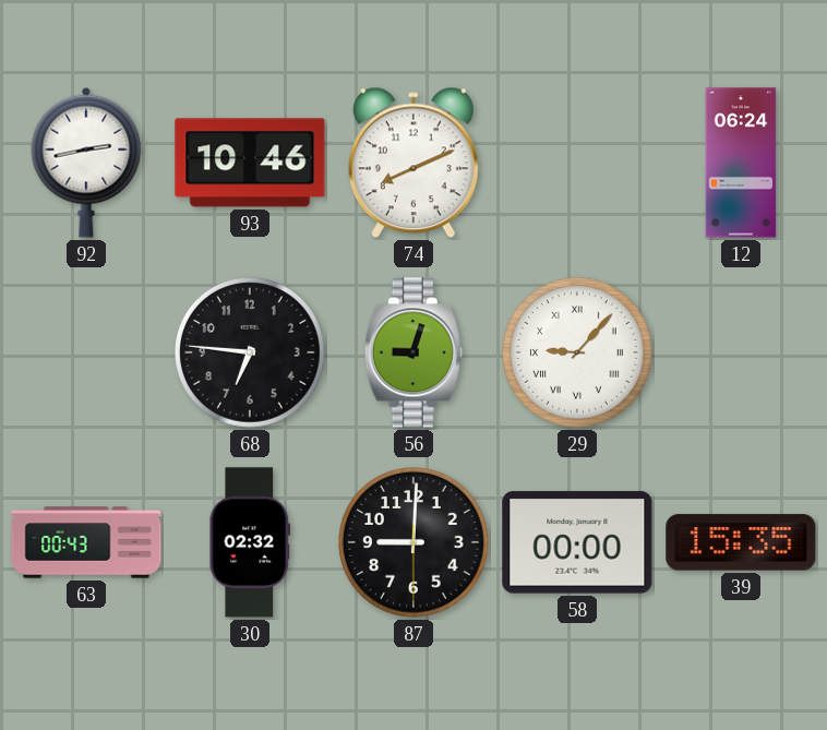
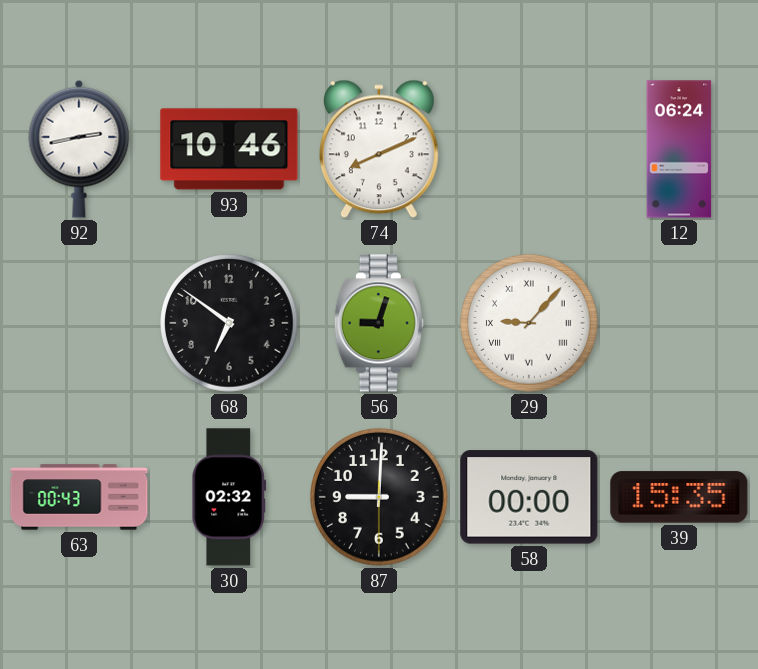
68: 6:46 -> 6:51 (230, 324)
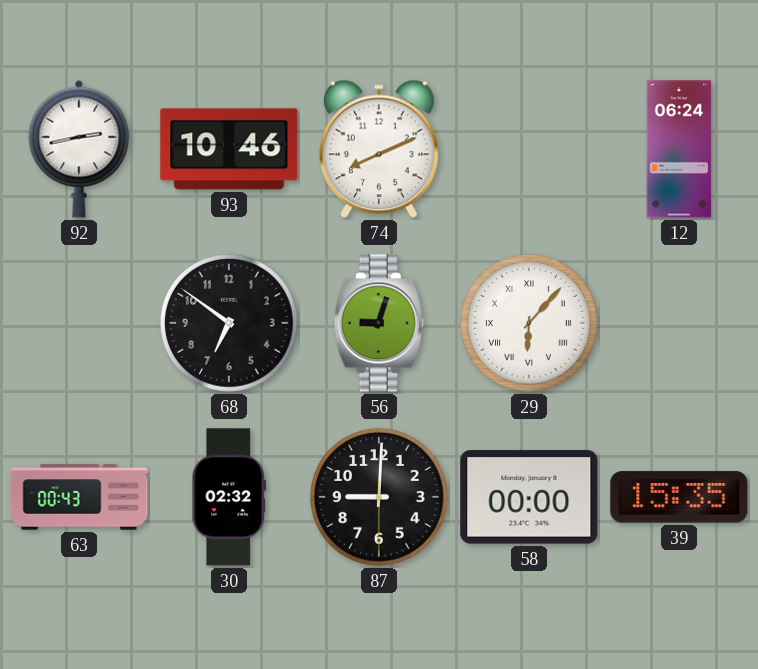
29: 9:07 -> 6:07 (530, 324)
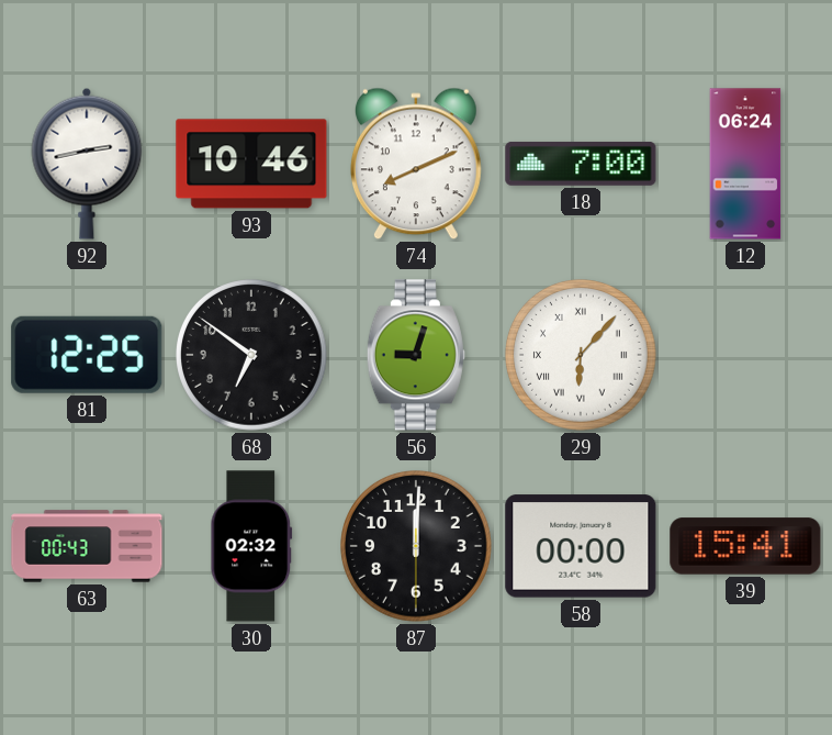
18: none -> 7:00 (581, 164)
81: none -> 12:25 (87, 355)
87: 9:00 -> 12:00 (417, 547)
39: 15:35 -> 15:41 (745, 546)
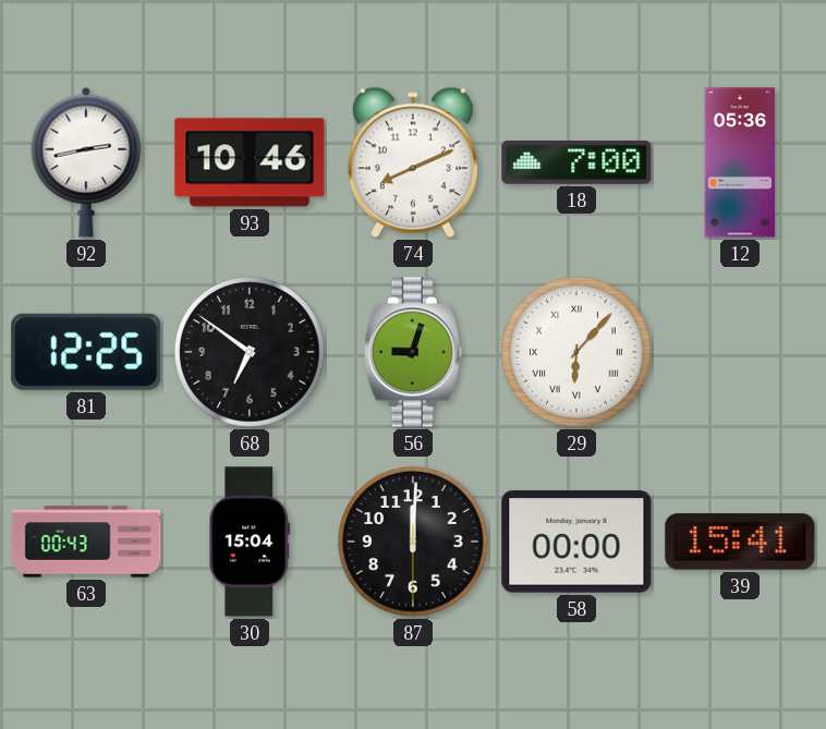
12: 06:24 -> 05:36 (740, 162)
30: 02:32 -> 15:04 (250, 542)
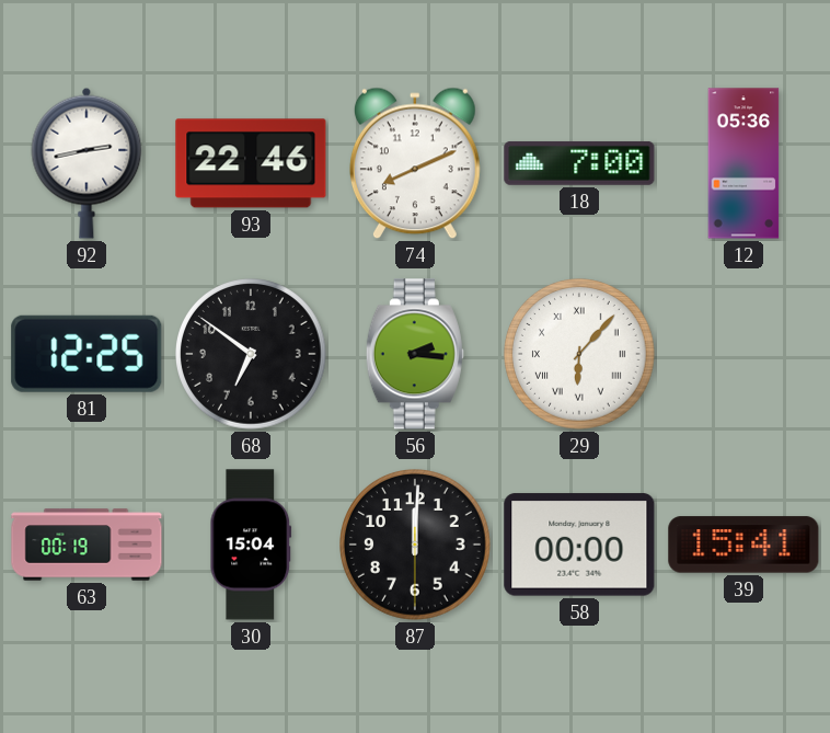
93: 10:46 -> 22:46 (251, 163)
56: 9:03 -> 2:16 (415, 354)
63: 00:43 -> 00:19 (87, 545)
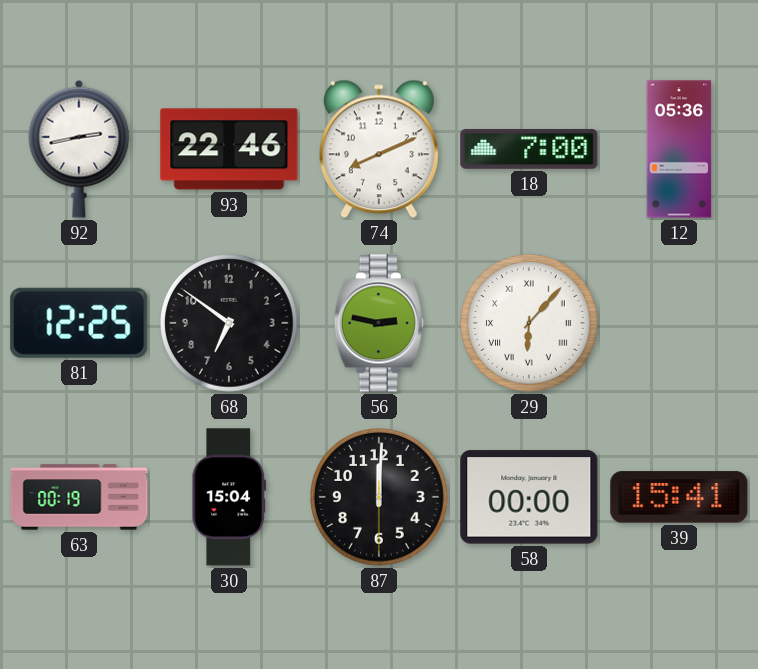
56: 2:16 -> 2:47 (379, 323)
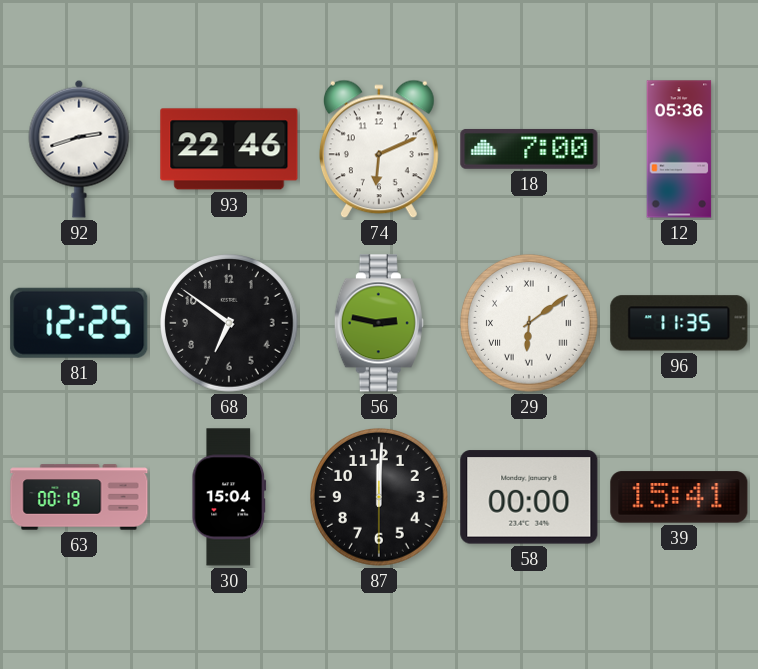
92: 2:43 -> 2:42 (79, 149)
74: 8:11 -> 6:11 (379, 149)
29: 6:07 -> 6:09 (530, 324)
96: none -> 11:35 (679, 323)
